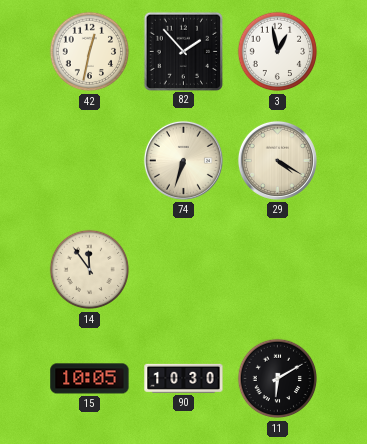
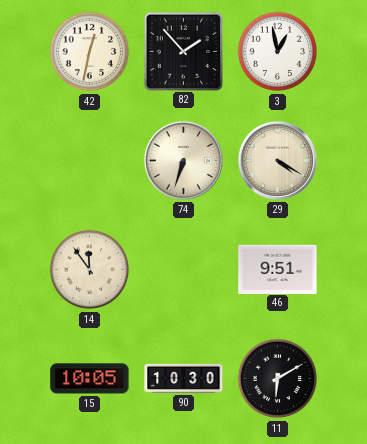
46: none -> 9:51 (278, 269)
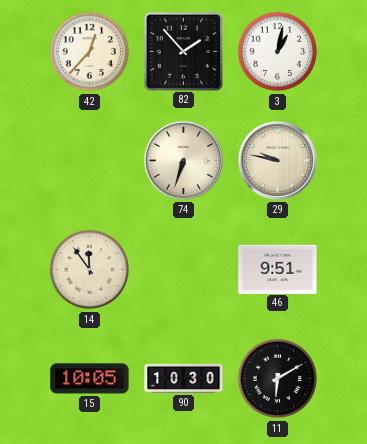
42: 12:32 -> 12:37 (90, 52)
3: 12:58 -> 1:02 (278, 52)
29: 4:20 -> 9:47 (277, 160)
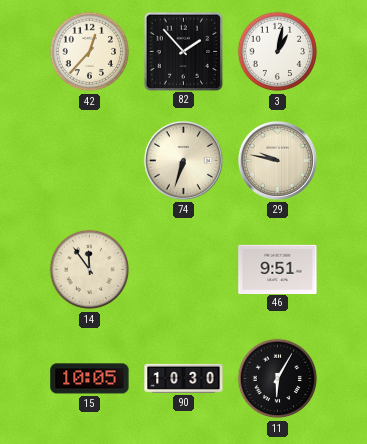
11: 6:10 -> 6:05 (278, 379)
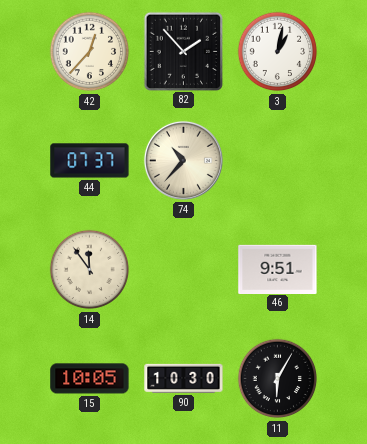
44: none -> 07:37 (90, 161)
74: 6:33 -> 10:37 (183, 160)
29: 9:47 -> none (277, 160)
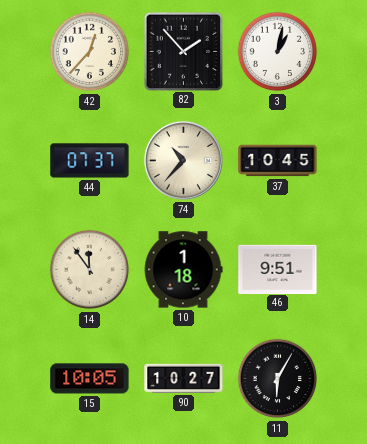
37: none -> 10:45 (278, 161)
10: none -> 1:18 (183, 270)
90: 10:30 -> 10:27 (184, 378)
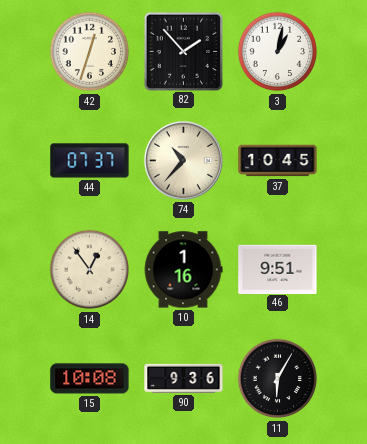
42: 12:37 -> 12:33 (90, 52)
14: 11:54 -> 12:54 (90, 270)
10: 1:18 -> 1:16 (183, 270)
15: 10:05 -> 10:08 (90, 379)
90: 10:27 -> 9:36 (184, 378)
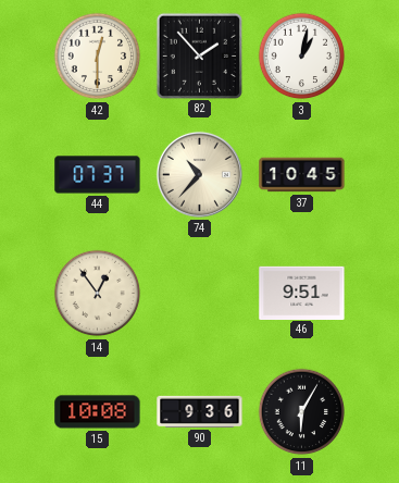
42: 12:33 -> 12:30 (98, 57)
10: 1:16 -> none (183, 270)
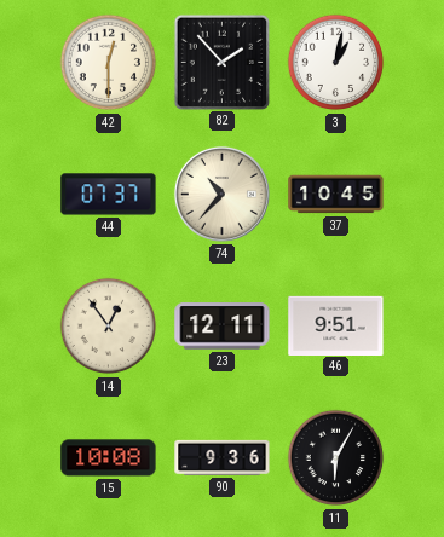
23: none -> 12:11 (223, 327)
